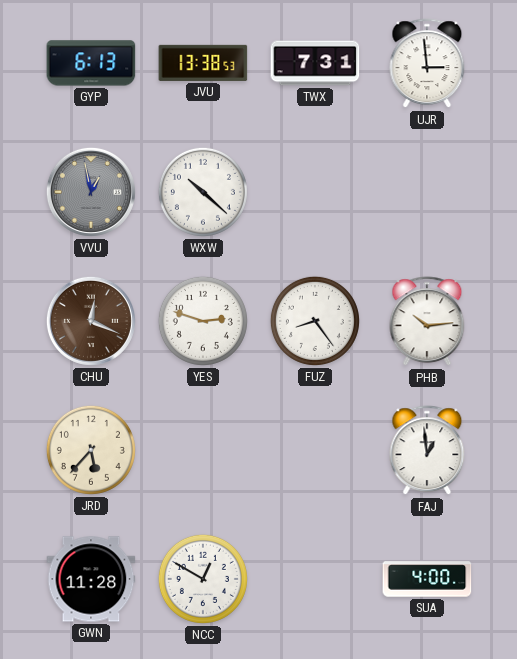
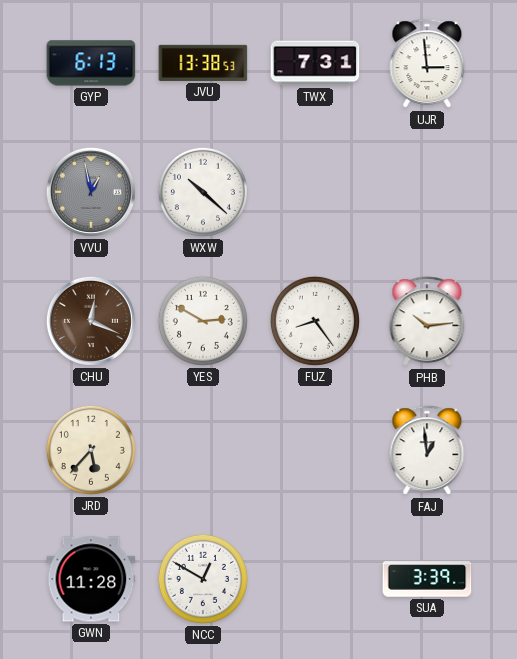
YES: 2:48 -> 2:50 (203, 321)
SUA: 4:00 -> 3:39 (427, 579)
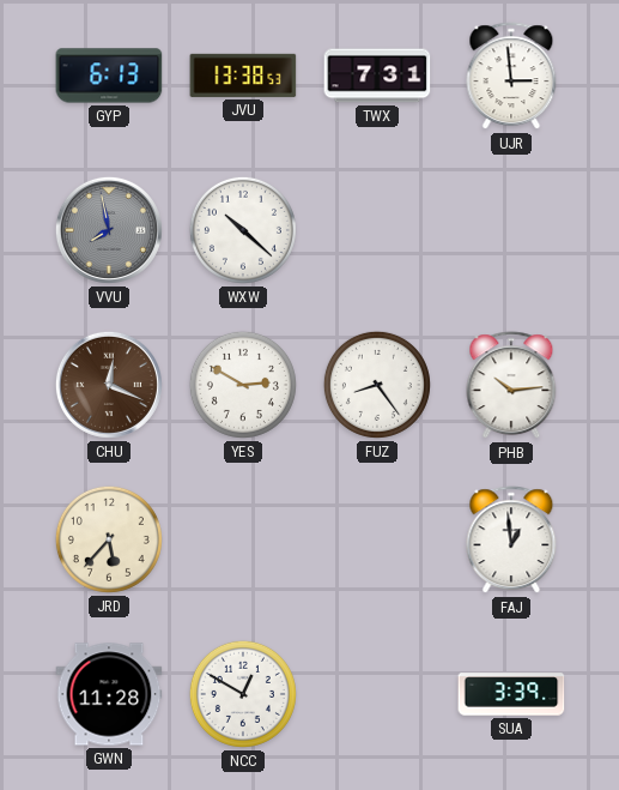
VVU: 12:58 -> 7:58 (109, 230)
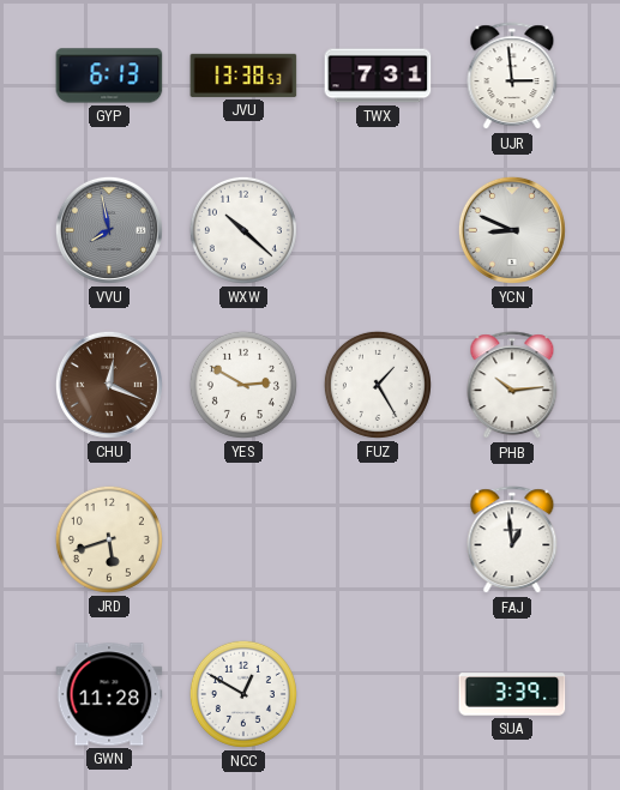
YCN: none -> 8:49 (512, 230)
FUZ: 8:24 -> 1:25 (378, 385)
JRD: 5:37 -> 5:42 (109, 539)
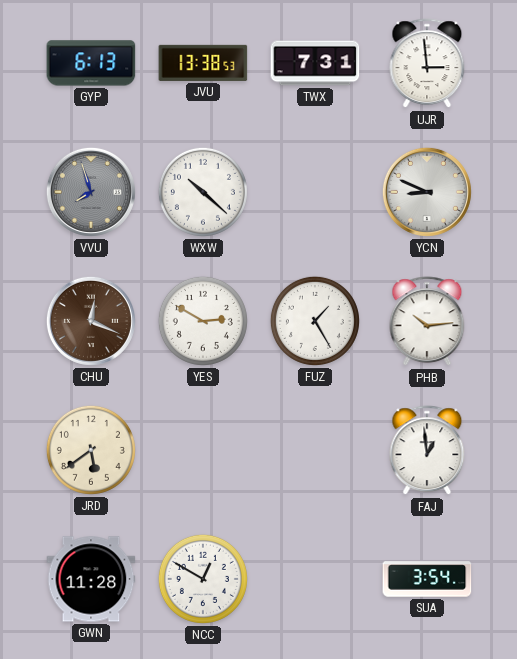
VVU: 7:58 -> 7:57 (91, 192)
JRD: 5:42 -> 5:39 (91, 450)
SUA: 3:39 -> 3:54 (427, 579)
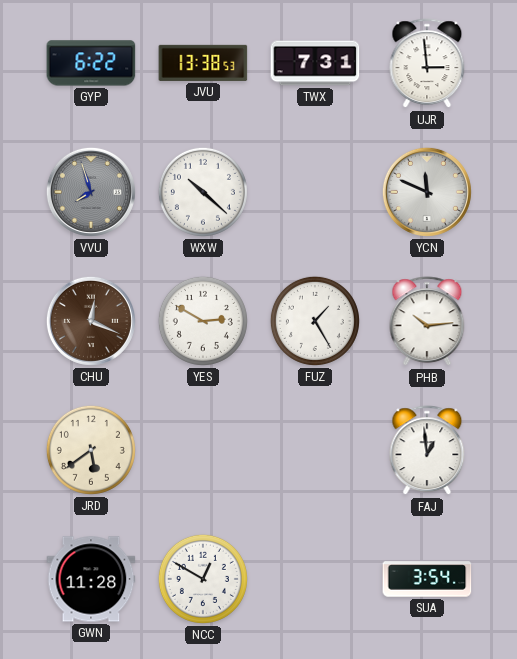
GYP: 6:13 -> 6:22 (91, 63)
YCN: 8:49 -> 11:49 (427, 192)
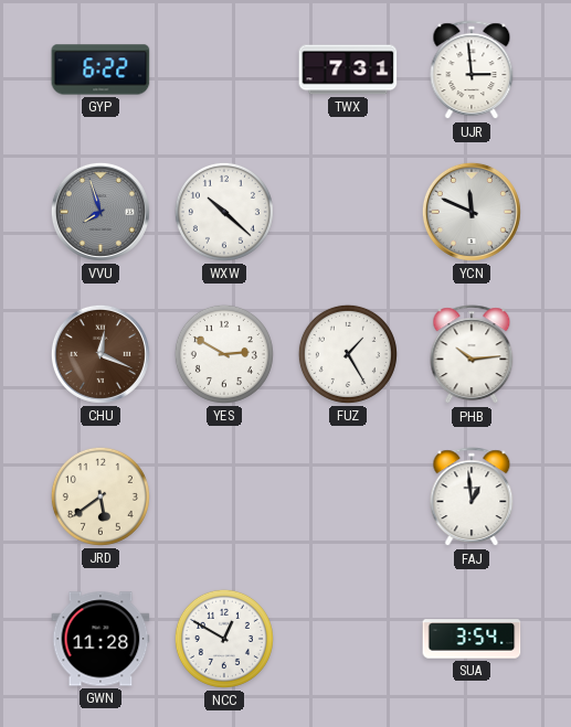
JVU: 13:38 -> none (203, 63)
